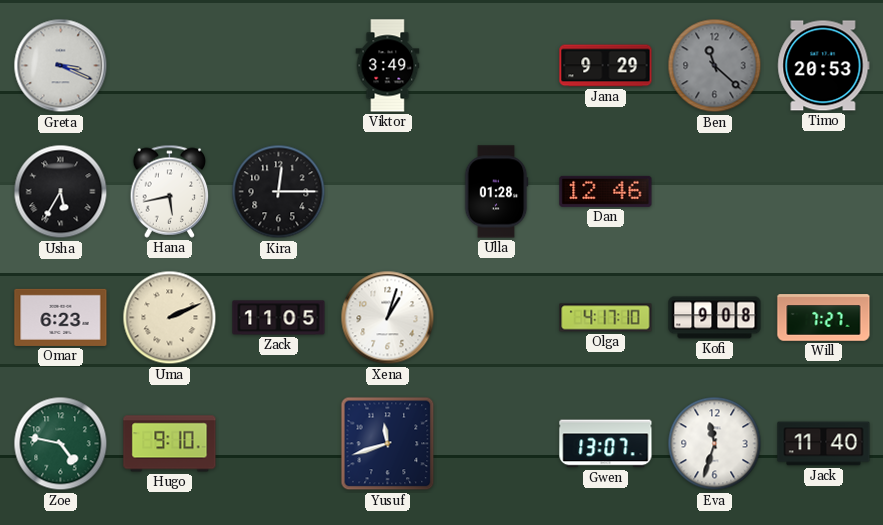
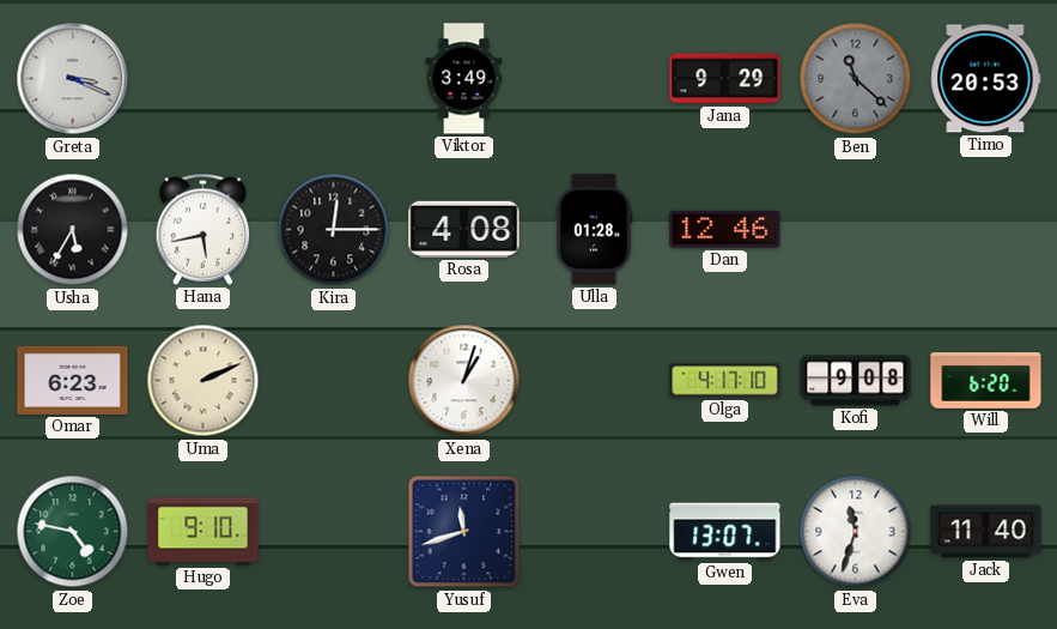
Rosa: none -> 4:08 (464, 229)
Zack: 11:05 -> none (279, 318)
Will: 7:27 -> 6:20 (986, 381)
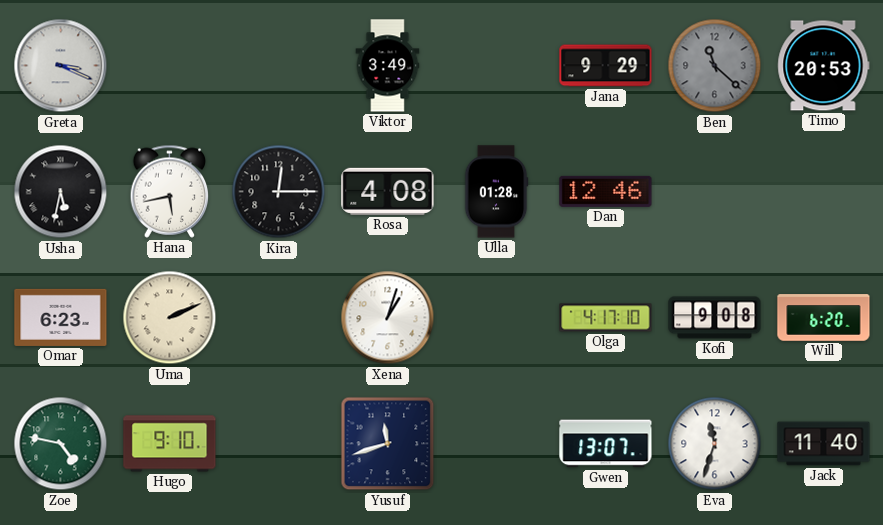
Usha: 5:35 -> 5:32 (61, 192)
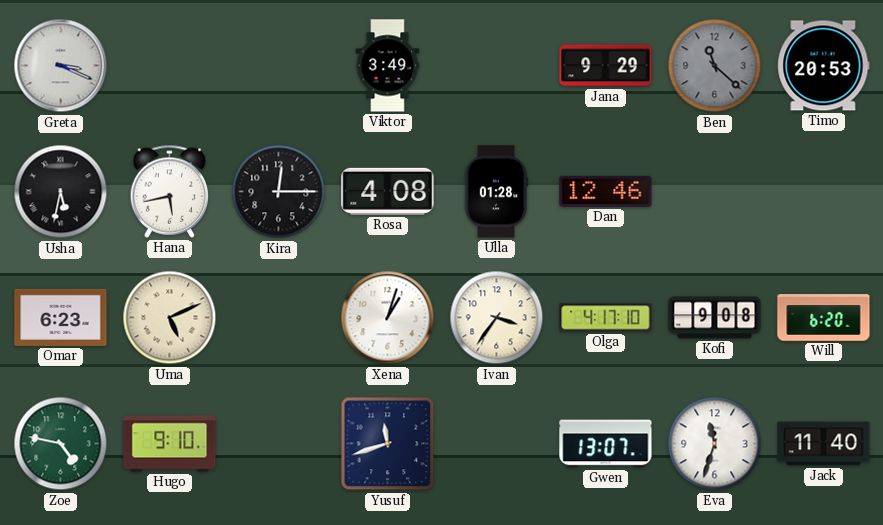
Uma: 2:11 -> 5:11 (170, 318)
Ivan: none -> 3:36 (497, 318)
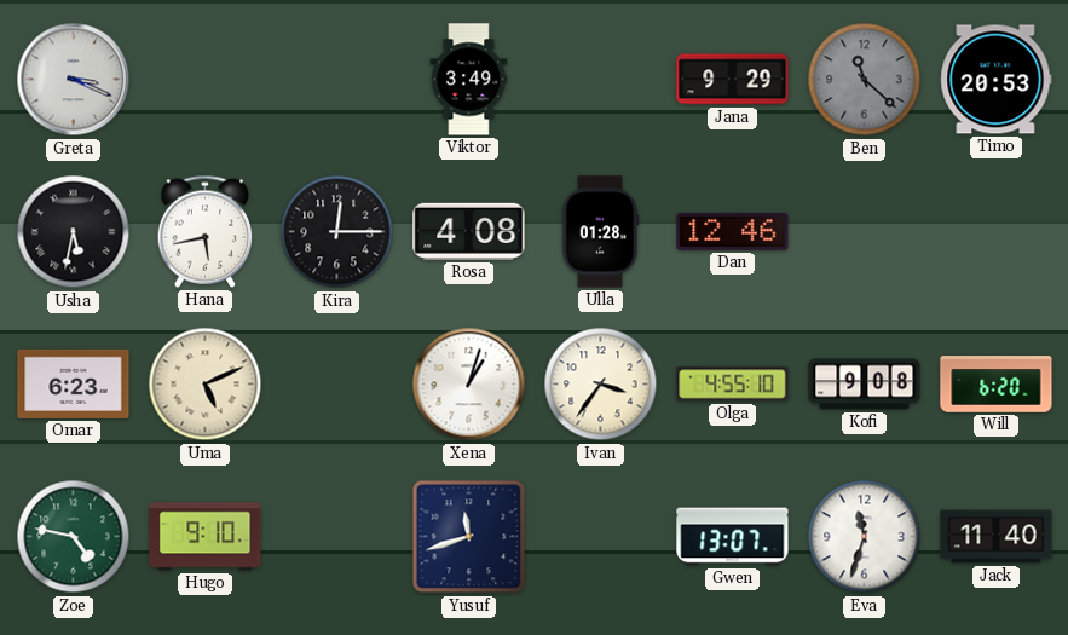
Olga: 4:17 -> 4:55 (733, 385)
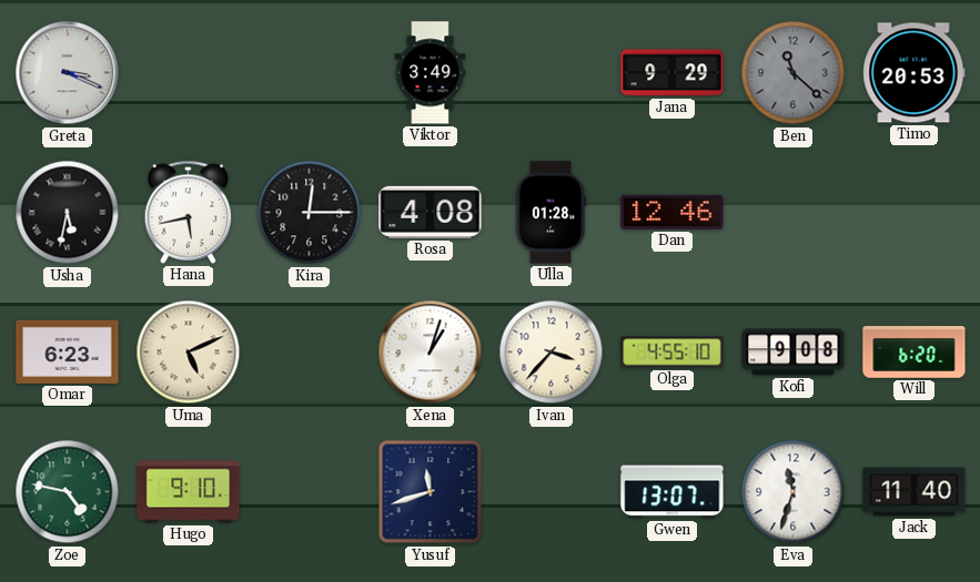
Ivan: 3:36 -> 3:37 (552, 353)
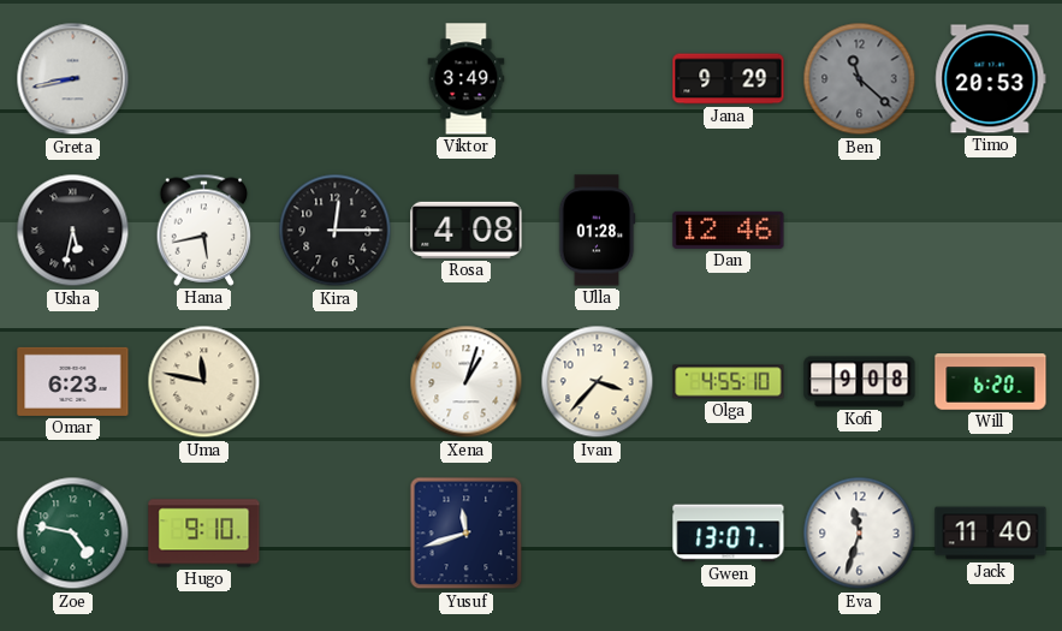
Greta: 3:19 -> 8:43 (73, 79)
Uma: 5:11 -> 11:47 (204, 382)
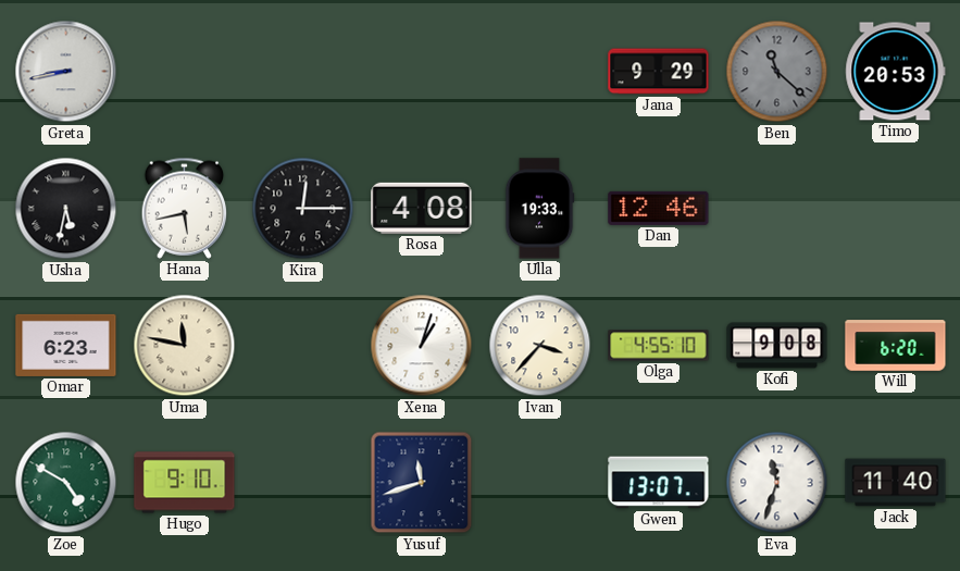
Viktor: 3:49 -> none (467, 79)
Ulla: 01:28 -> 19:33 (539, 209)
Zoe: 4:47 -> 4:50 (66, 483)
